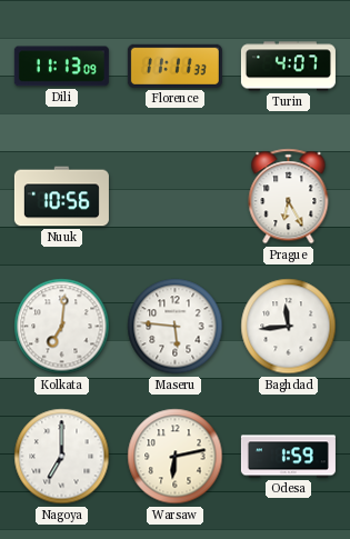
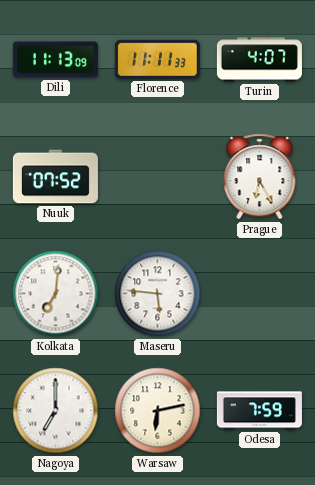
Nuuk: 10:56 -> 07:52 (55, 177)
Baghdad: 11:44 -> none (289, 327)
Odesa: 1:59 -> 7:59 (259, 411)
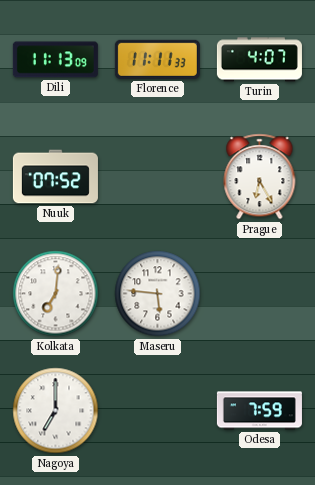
Warsaw: 6:13 -> none (158, 411)
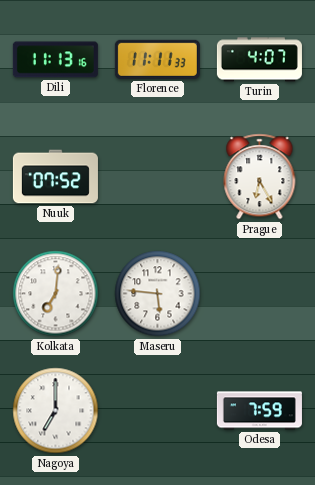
Dili: 11:13:09 -> 11:13:16 (55, 60)
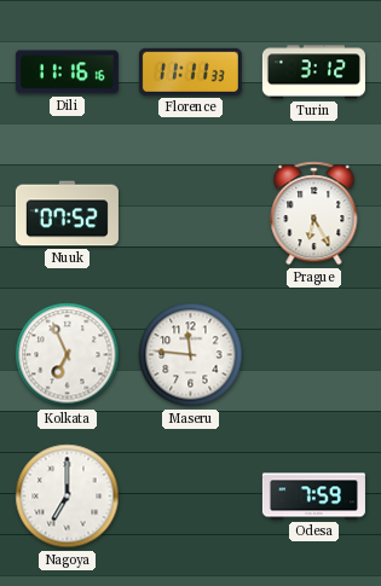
Dili: 11:13 -> 11:16 (67, 72)
Turin: 4:07 -> 3:12 (313, 72)
Kolkata: 7:01 -> 6:56 (68, 355)
Maseru: 5:46 -> 11:46 (191, 355)
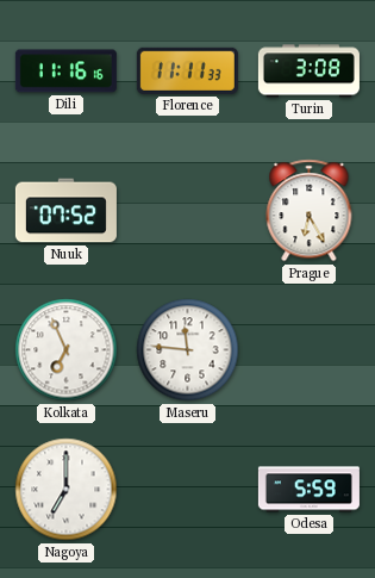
Turin: 3:12 -> 3:08 (308, 72)
Odesa: 7:59 -> 5:59 (308, 490)
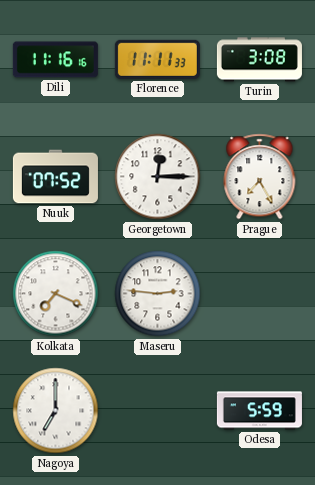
Georgetown: none -> 12:15 (158, 177)
Prague: 6:25 -> 7:25 (260, 177)
Kolkata: 6:56 -> 7:19 (56, 294)
Maseru: 11:46 -> 2:46 (158, 294)
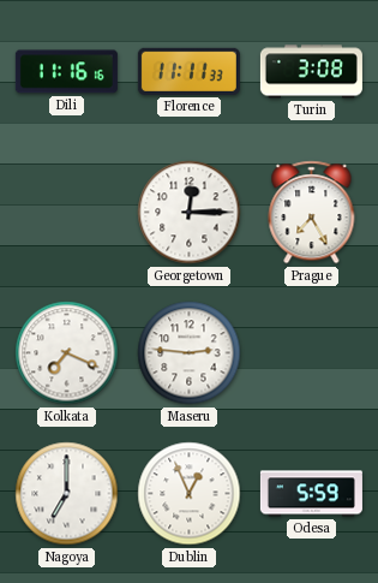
Nuuk: 07:52 -> none (55, 177)
Dublin: none -> 12:56 (190, 494)
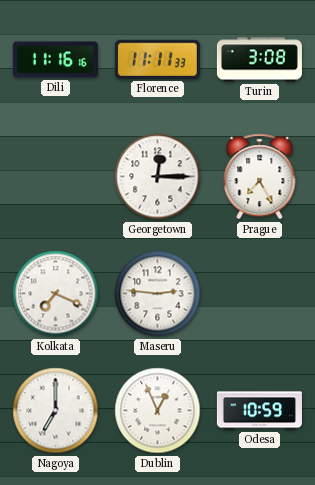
Odesa: 5:59 -> 10:59 (259, 411)
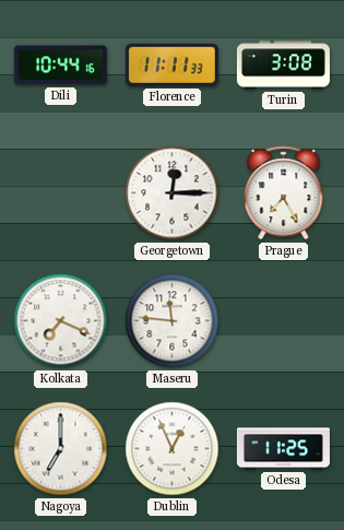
Dili: 11:16 -> 10:44 (60, 66)
Maseru: 2:46 -> 11:46 (173, 321)
Odesa: 10:59 -> 11:25 (283, 449)
